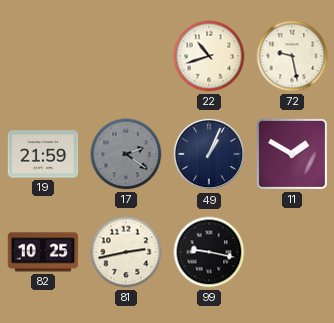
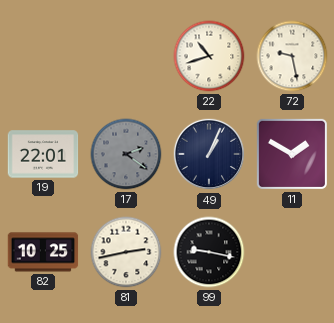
19: 21:59 -> 22:01 (43, 154)
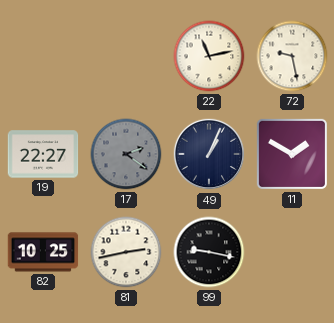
22: 10:42 -> 11:13 (209, 56)
19: 22:01 -> 22:27 (43, 154)
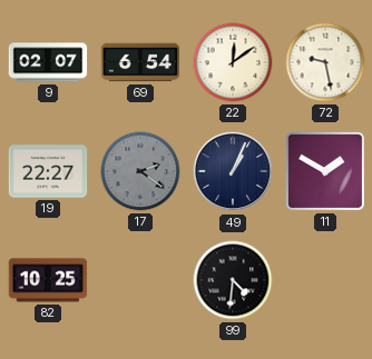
9: none -> 02:07 (48, 62)
69: none -> 6:54 (140, 62)
22: 11:13 -> 12:09 (233, 62)
81: 2:43 -> none (126, 252)
99: 9:17 -> 4:31 (233, 280)
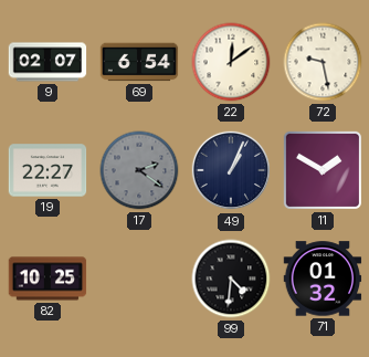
71: none -> 01:32 (323, 279)
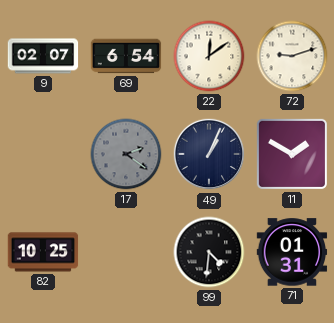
72: 9:28 -> 9:12 (292, 56)
19: 22:27 -> none (48, 170)
71: 01:32 -> 01:31 (292, 252)
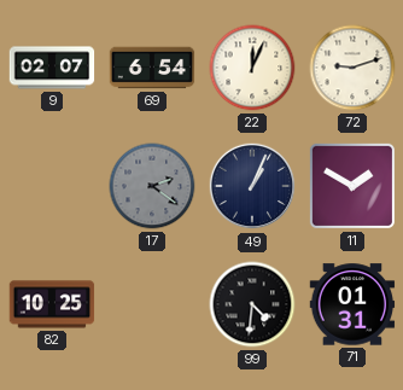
22: 12:09 -> 12:04 (252, 68)
